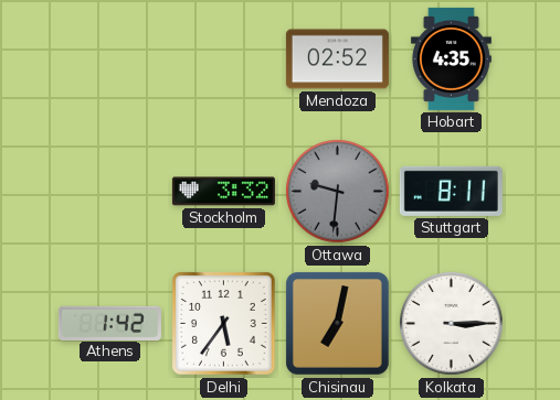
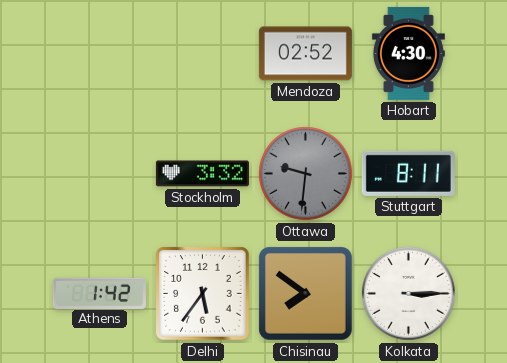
Hobart: 4:35 -> 4:30 (408, 53)
Chisinau: 7:02 -> 7:51 (306, 294)
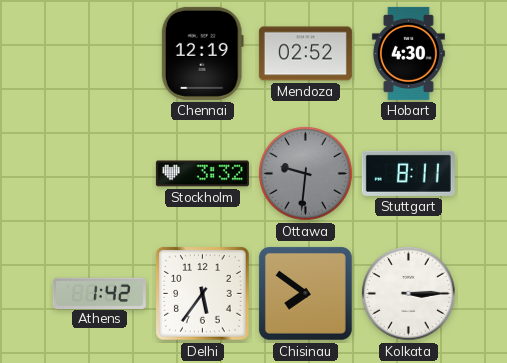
Chennai: none -> 12:19 (202, 53)
